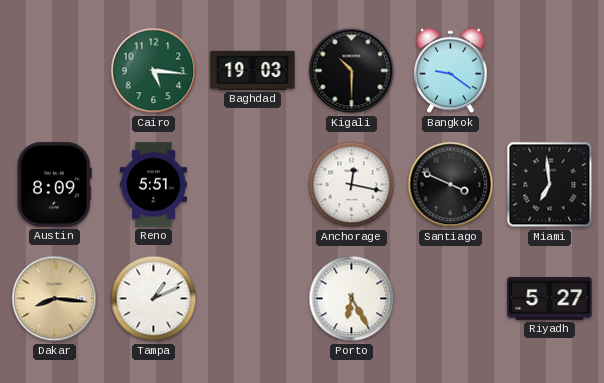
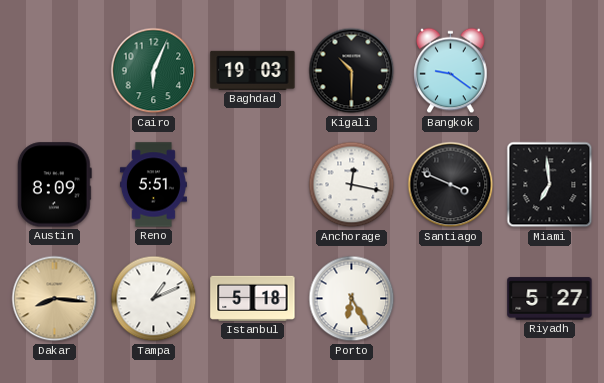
Cairo: 5:16 -> 6:04 (154, 71)
Istanbul: none -> 5:18 (253, 298)
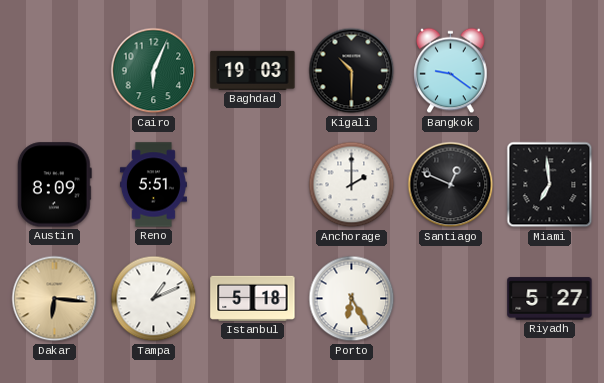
Anchorage: 12:17 -> 2:00 (352, 185)
Santiago: 3:49 -> 12:49 (451, 185)
Dakar: 8:16 -> 6:16 (55, 299)
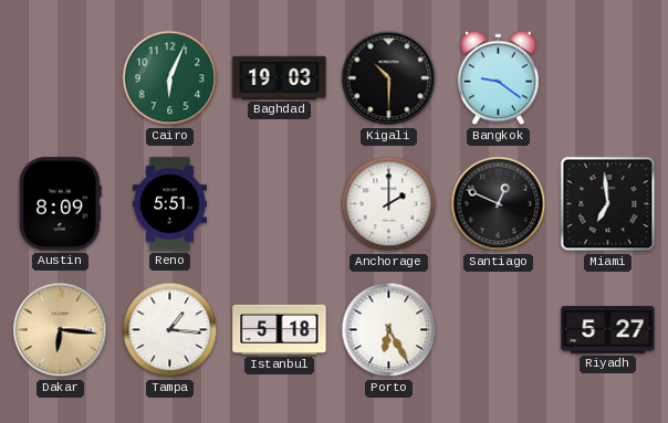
Tampa: 1:11 -> 1:16 (170, 330)
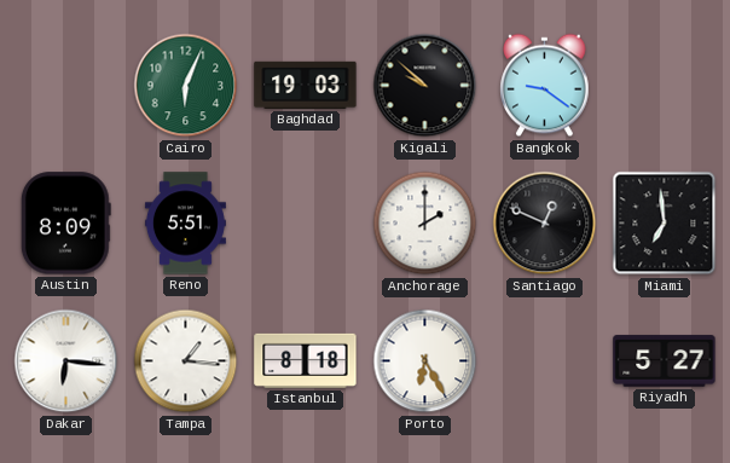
Kigali: 10:30 -> 9:52 (425, 86)
Dakar dial: champagne -> white (66, 361)
Istanbul: 5:18 -> 8:18 (306, 360)
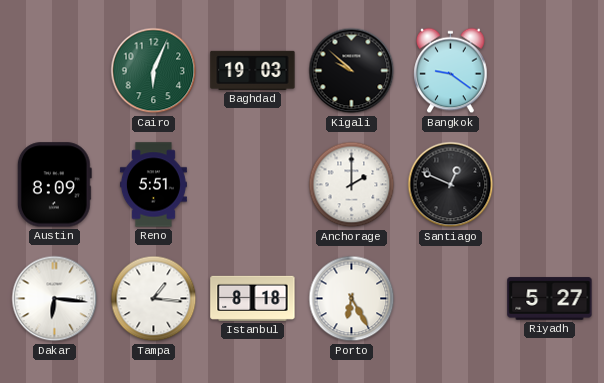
Miami: 6:59 -> none (665, 224)
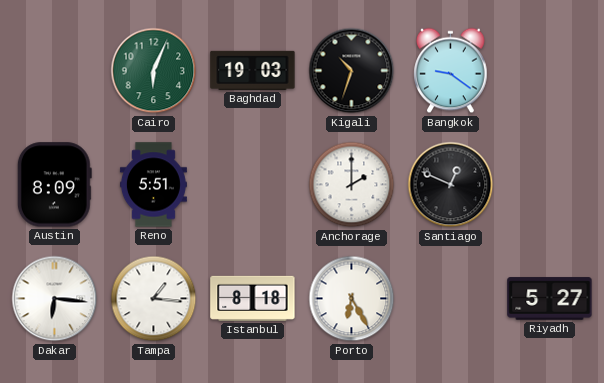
Kigali: 9:52 -> 10:33 (352, 71)
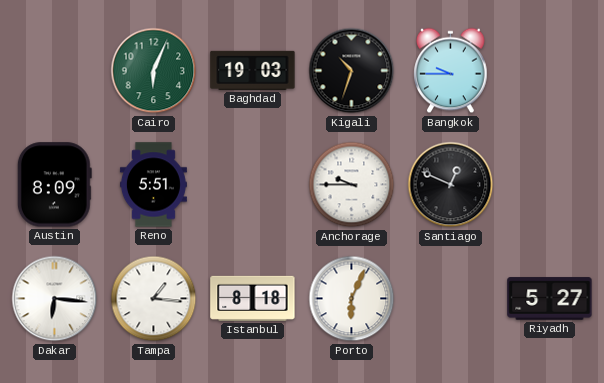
Bangkok: 9:21 -> 9:45 (451, 71)
Anchorage: 2:00 -> 9:45 (352, 185)
Porto: 6:25 -> 6:04 (352, 299)
